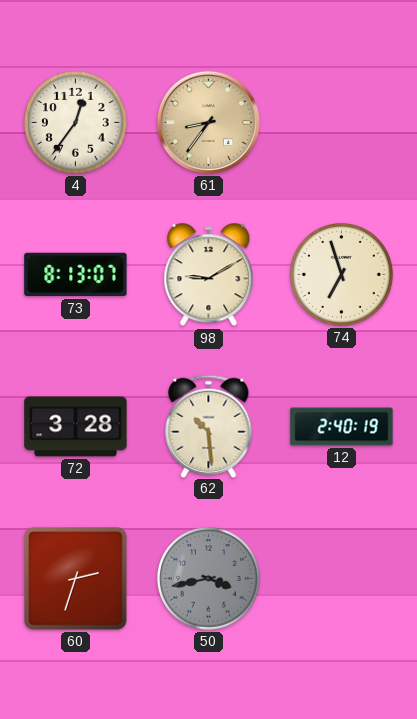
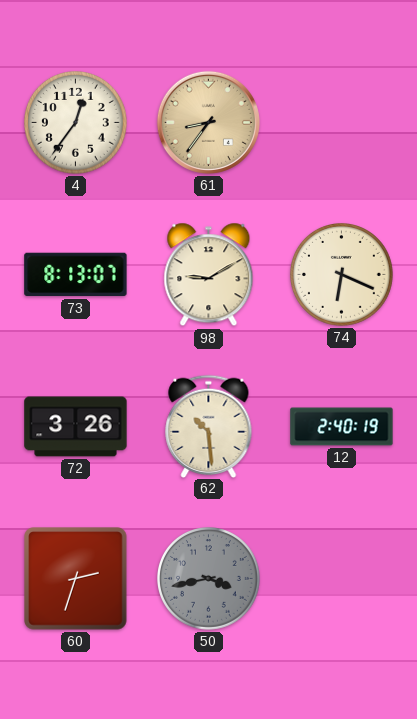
74: 6:57 -> 6:19 (342, 275)
72: 3:28 -> 3:26 (76, 427)
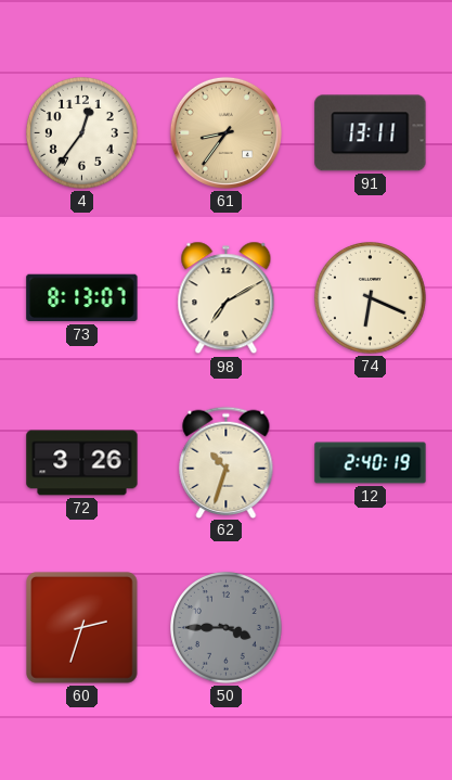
91: none -> 13:11 (371, 133)
98: 9:10 -> 7:10 (227, 298)
62: 10:29 -> 10:33 (227, 462)
50: 3:43 -> 3:45 (227, 628)
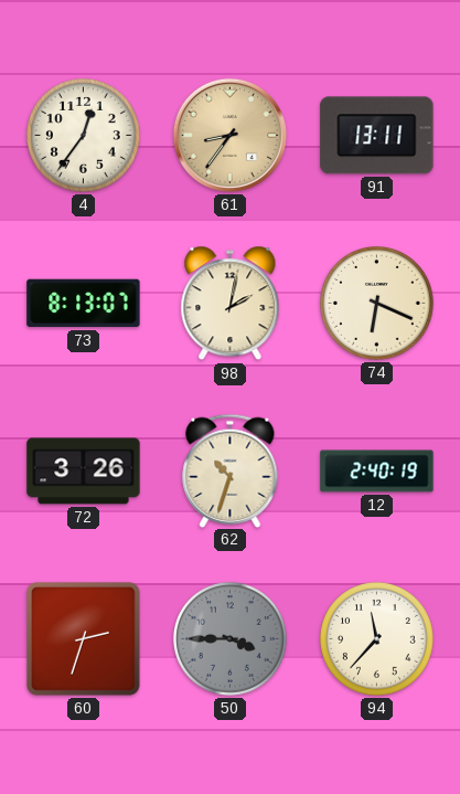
98: 7:10 -> 2:02 (231, 304)
94: none -> 11:37 (377, 639)
